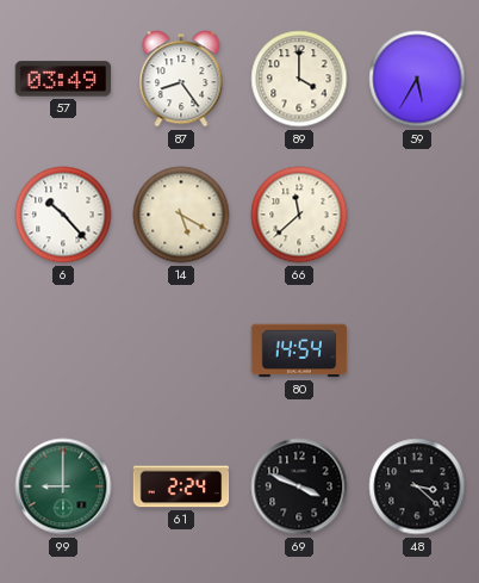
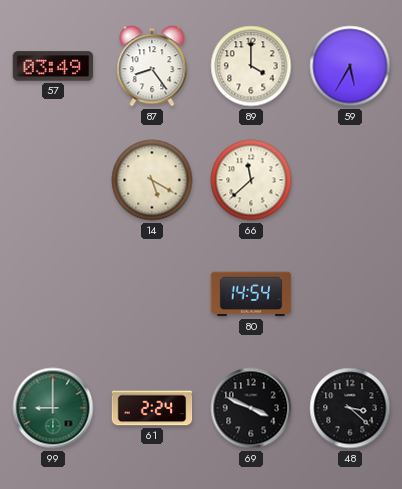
6: 10:23 -> none (63, 215)
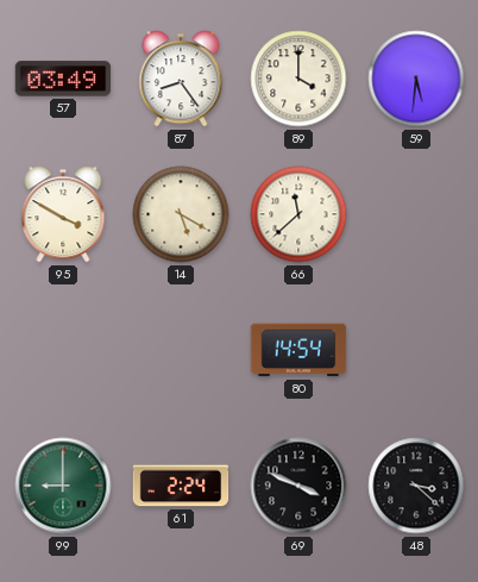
59: 5:35 -> 5:31 (416, 79)
95: none -> 3:50 (63, 214)
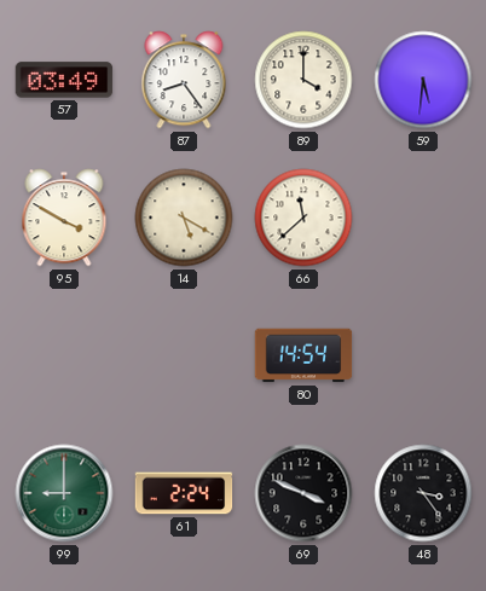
48: 3:22 -> 3:24 (423, 493)
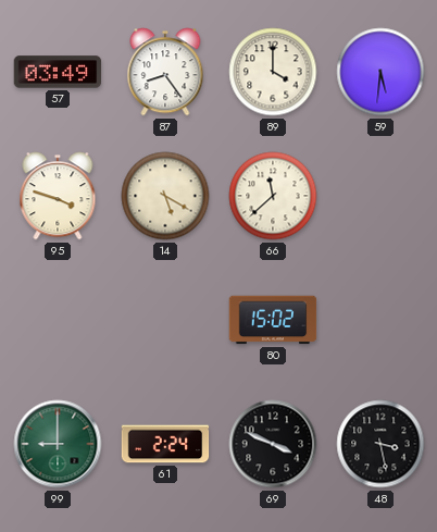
95: 3:50 -> 3:48 (58, 196)
80: 14:54 -> 15:02 (273, 320)
48: 3:24 -> 3:28 (380, 444)
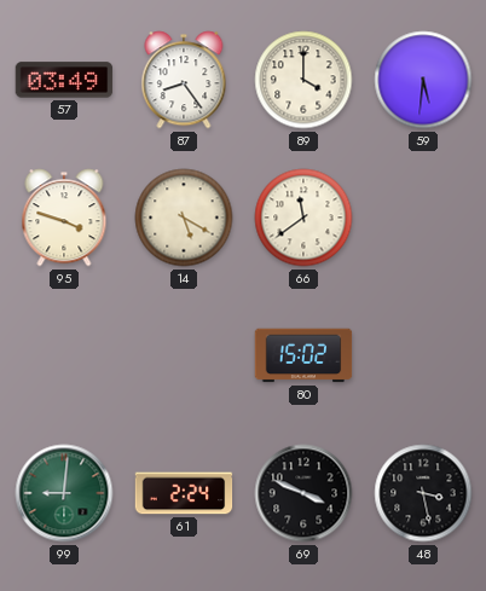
66: 11:38 -> 11:39 (303, 218)
99: 9:00 -> 9:01 (64, 493)
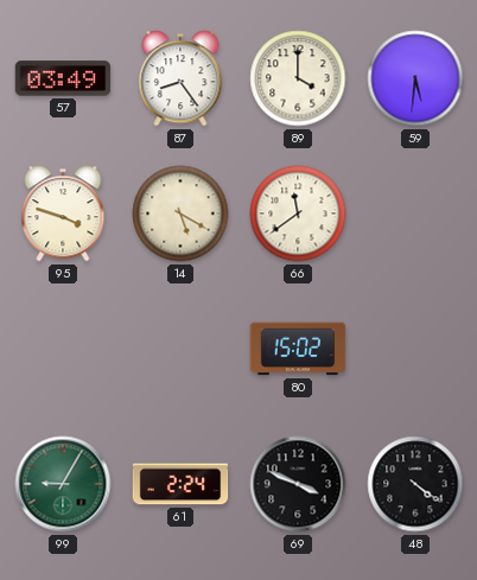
99: 9:01 -> 9:05 (63, 484)
48: 3:28 -> 4:21 (415, 484)
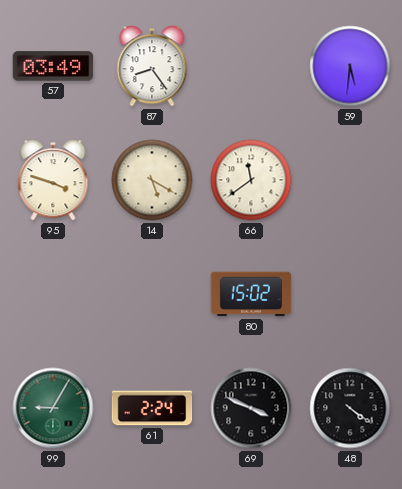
89: 4:00 -> none (298, 78)
